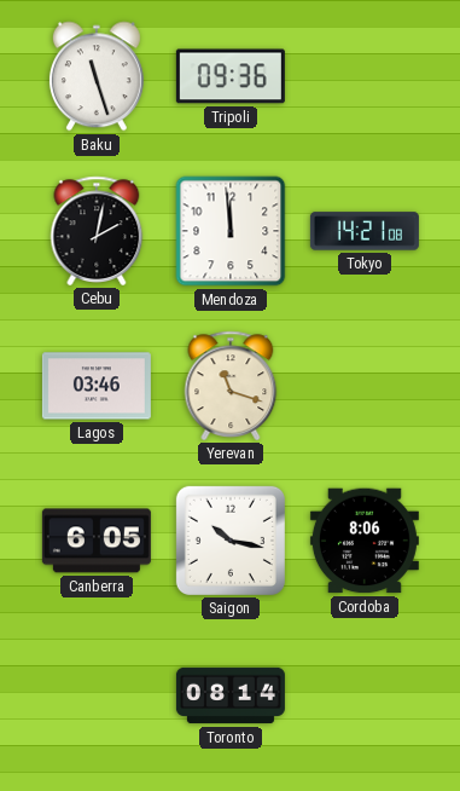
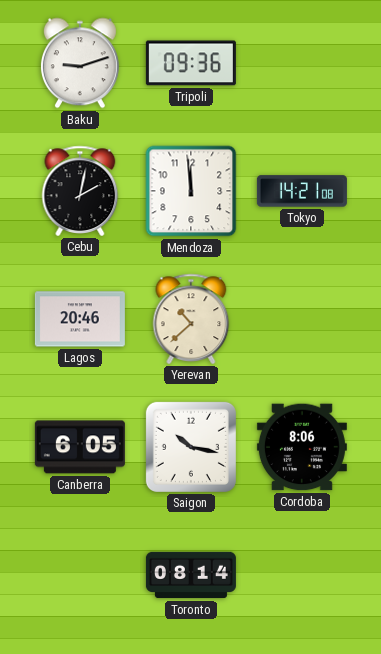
Baku: 11:27 -> 9:12 (80, 63)
Lagos: 03:46 -> 20:46 (80, 319)
Yerevan: 11:18 -> 10:38 (191, 319)
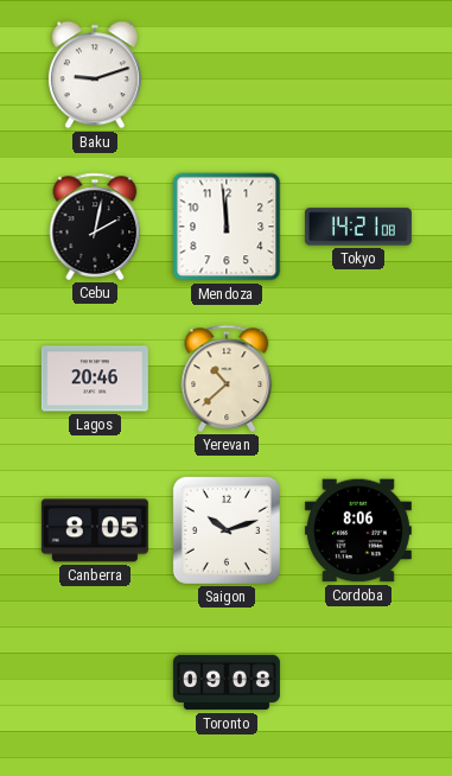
Tripoli: 09:36 -> none (191, 63)
Canberra: 6:05 -> 8:05 (95, 530)
Saigon: 10:17 -> 10:12 (227, 530)
Toronto: 08:14 -> 09:08 (227, 682)
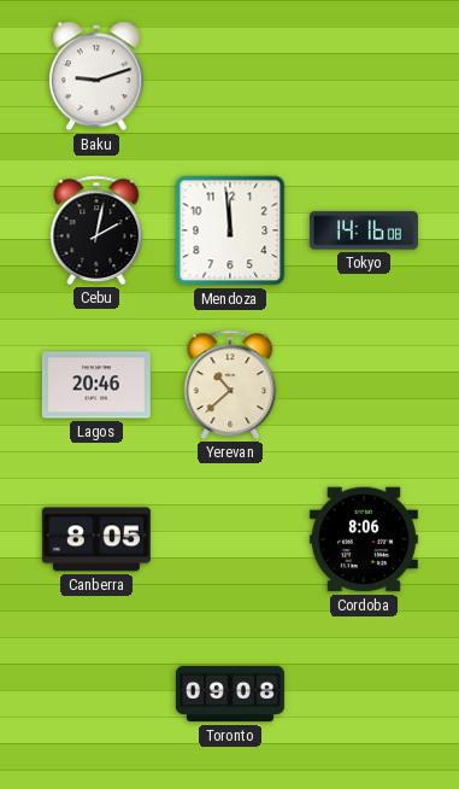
Tokyo: 14:21 -> 14:16 (364, 230)
Saigon: 10:12 -> none (227, 530)
